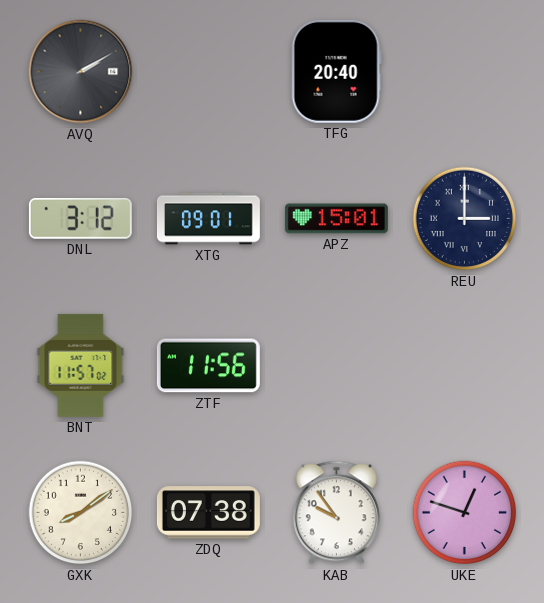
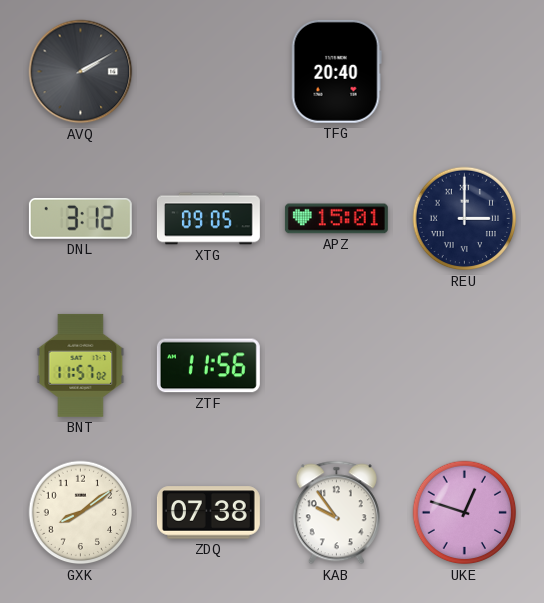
XTG: 09:01 -> 09:05 (208, 219)
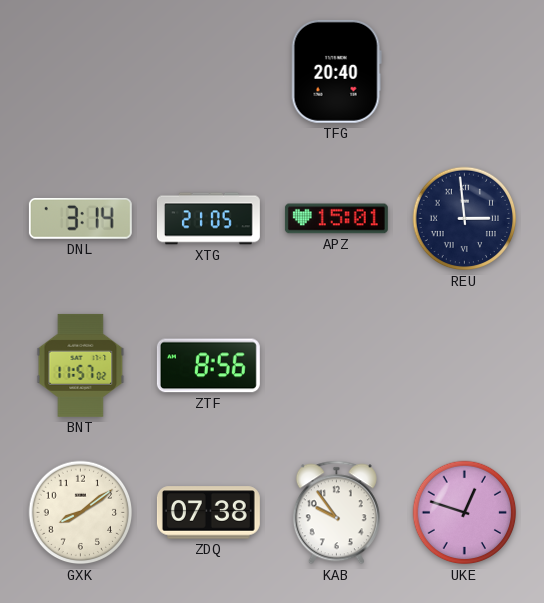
AVQ: 2:10 -> none (81, 72)
DNL: 3:12 -> 3:14 (80, 218)
XTG: 09:05 -> 21:05 (208, 219)
REU: 3:00 -> 2:59 (465, 219)
ZTF: 11:56 -> 8:56 (208, 366)
